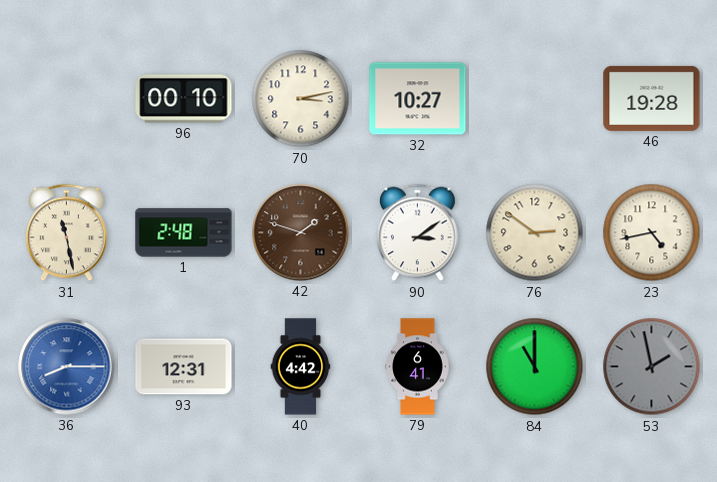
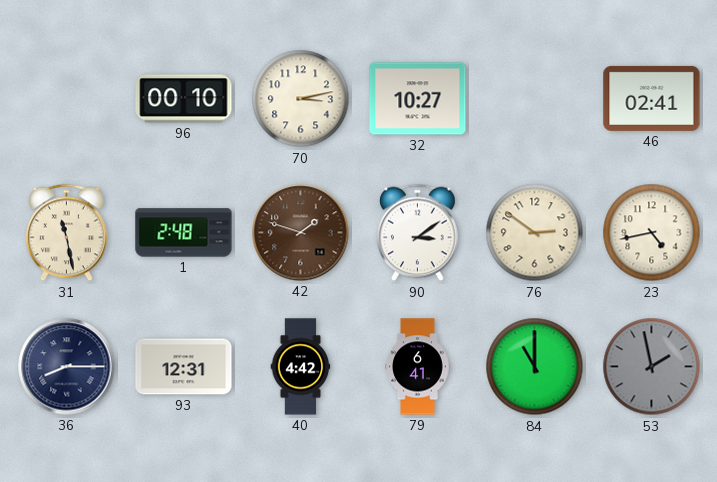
46: 19:28 -> 02:41 (652, 98)
36 dial: blue -> navy (67, 367)
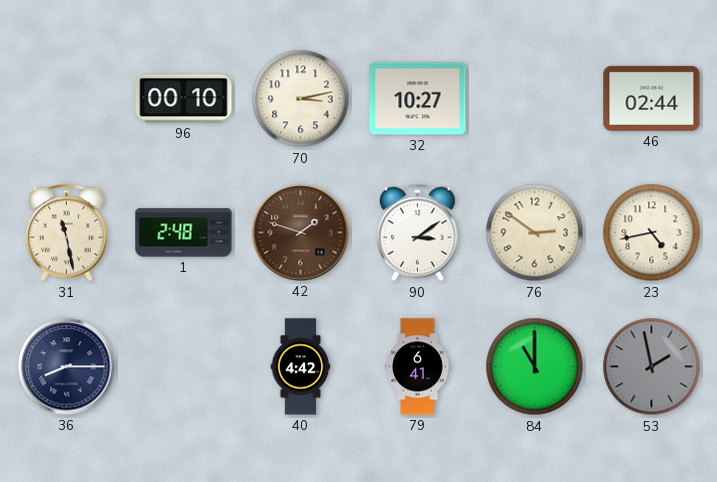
46: 02:41 -> 02:44 (652, 98)
93: 12:31 -> none (184, 367)
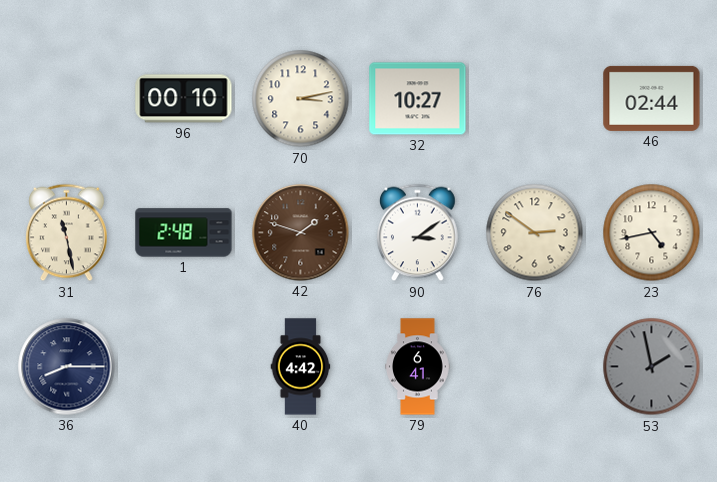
84: 11:00 -> none (535, 367)
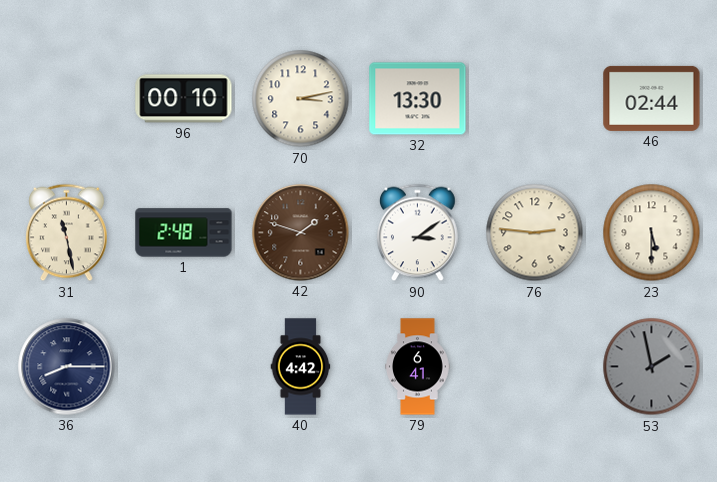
32: 10:27 -> 13:30 (418, 99)
76: 2:51 -> 2:46 (535, 233)
23: 4:43 -> 5:30 (652, 233)
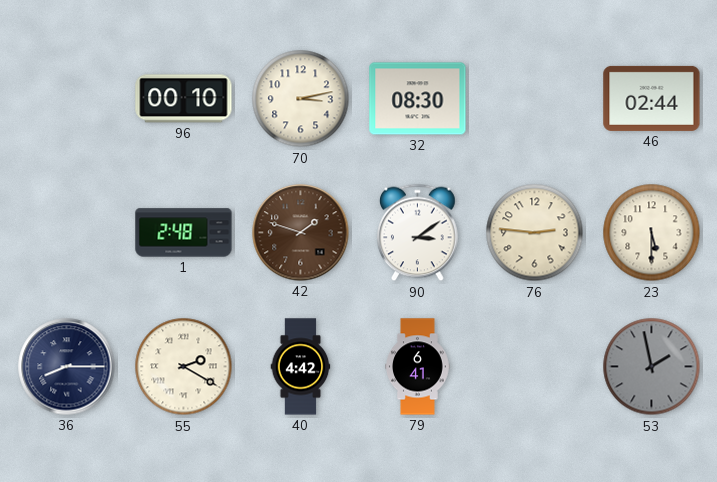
32: 13:30 -> 08:30 (418, 99)
31: 11:28 -> none (67, 233)
55: none -> 2:20 (184, 367)
